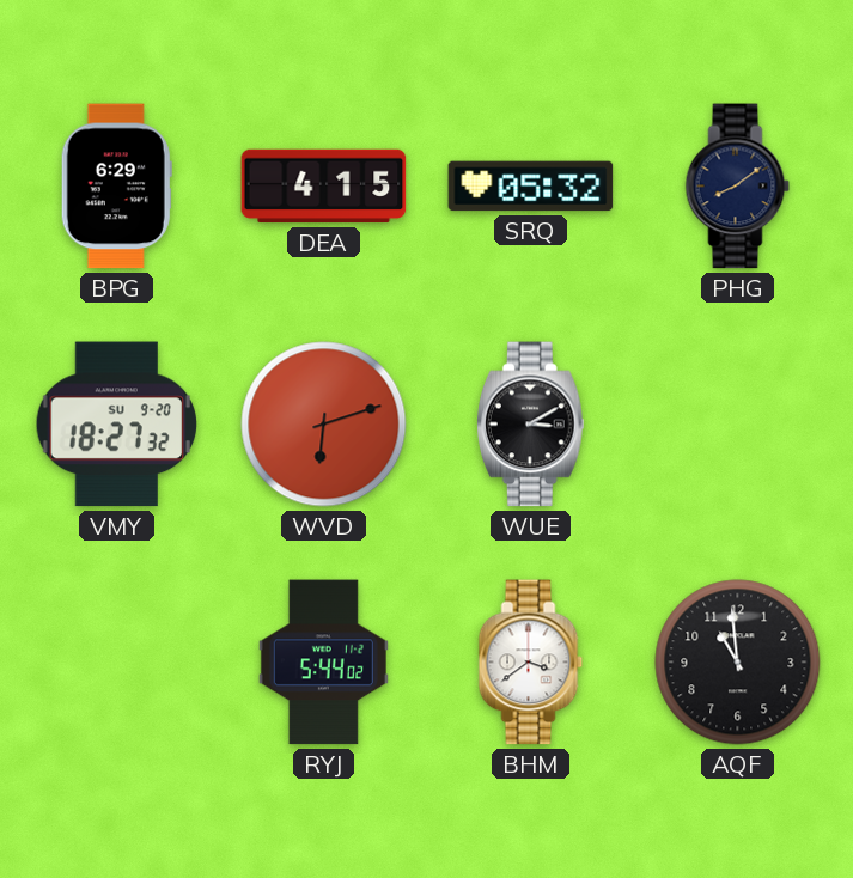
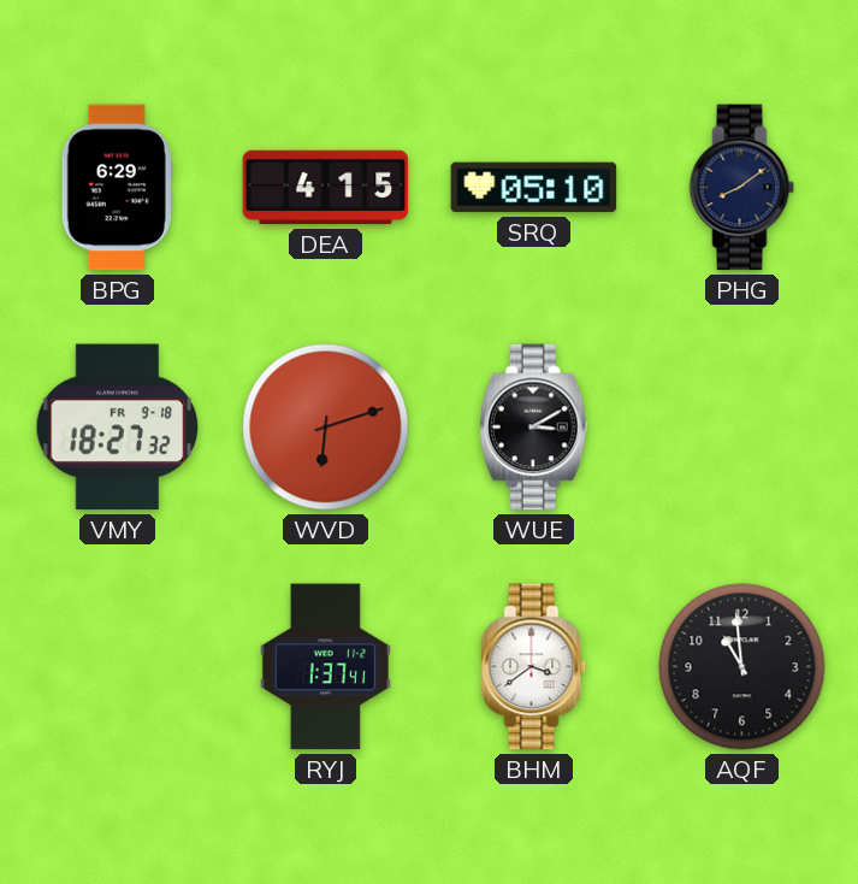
SRQ: 05:32 -> 05:10 (534, 188)
VMY date: SU 9-20 -> FR 9-18 (117, 428)
RYJ: 5:44 -> 1:37 (325, 667)
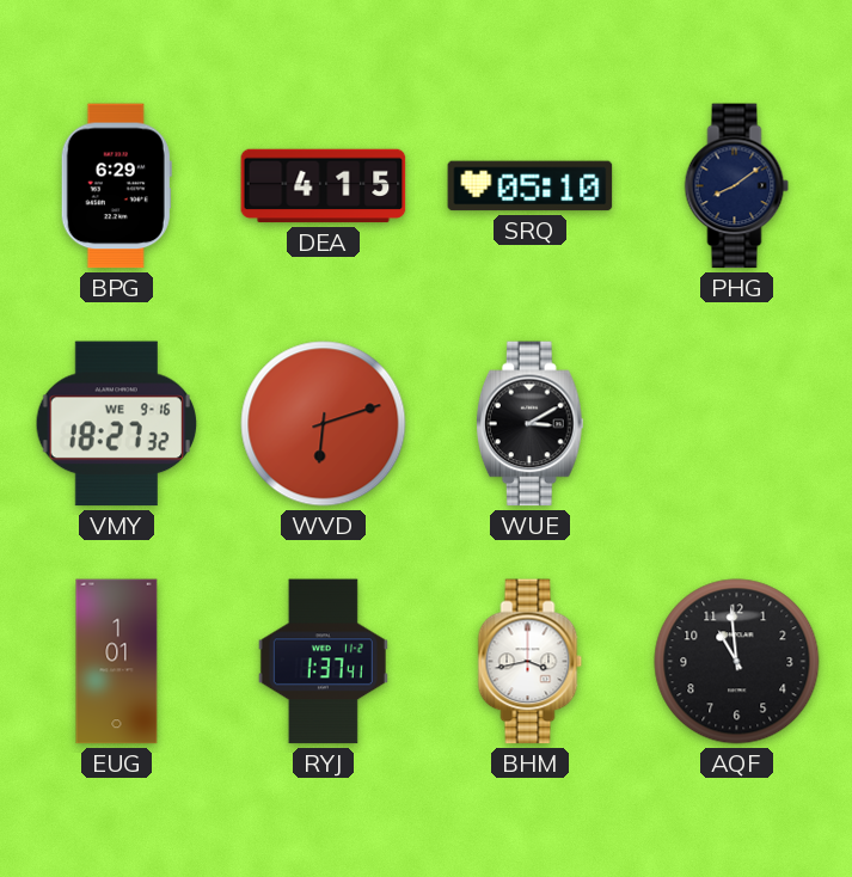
VMY date: FR 9-18 -> WE 9-16 (116, 424)
EUG: none -> 1:01 (117, 662)
BHM: 3:39 -> 3:43 (531, 662)
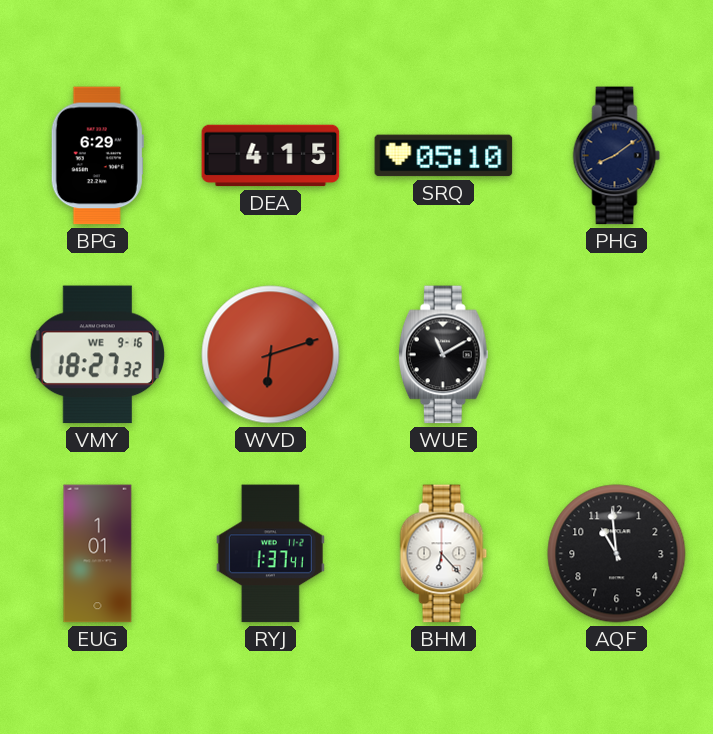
WUE: 3:10 -> 11:10 (444, 355)
BHM: 3:43 -> 6:23 (444, 554)
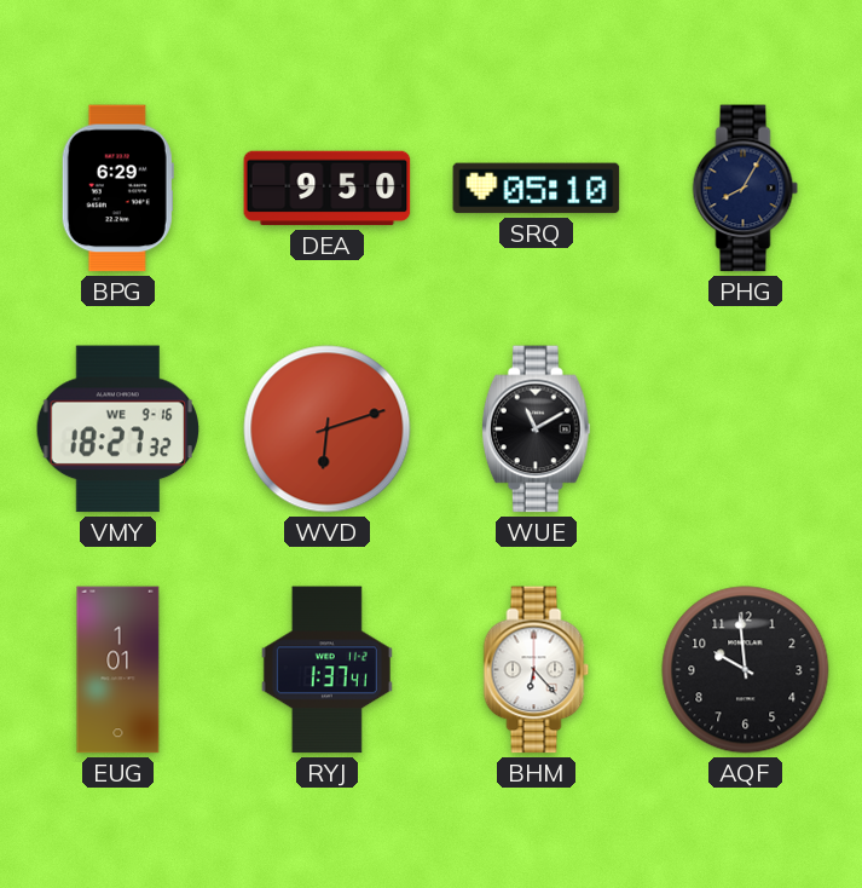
DEA: 4:15 -> 9:50 (328, 189)
PHG: 8:09 -> 8:05 (746, 189)
AQF: 10:59 -> 9:59 (746, 670)
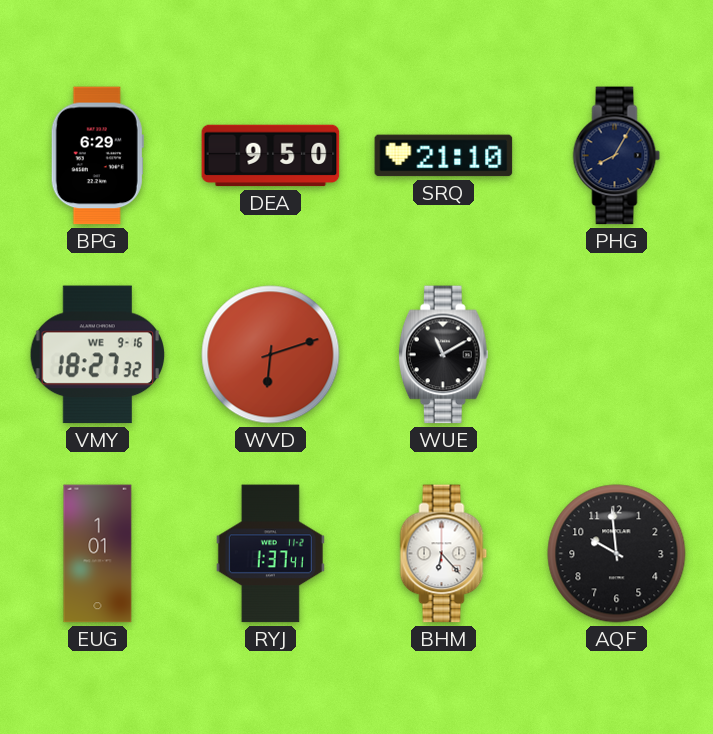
SRQ: 05:10 -> 21:10 (444, 156)
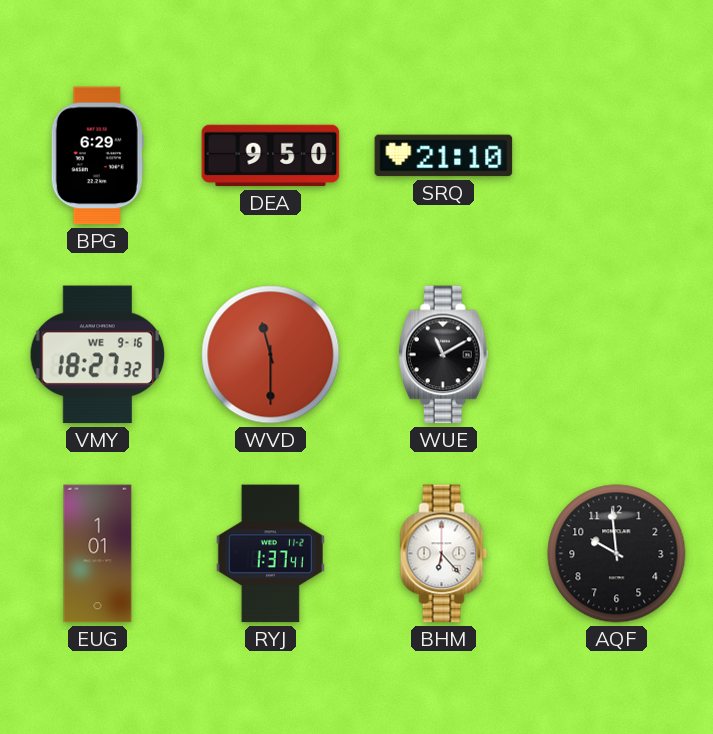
PHG: 8:05 -> none (617, 156)
WVD: 6:12 -> 11:30 (271, 355)
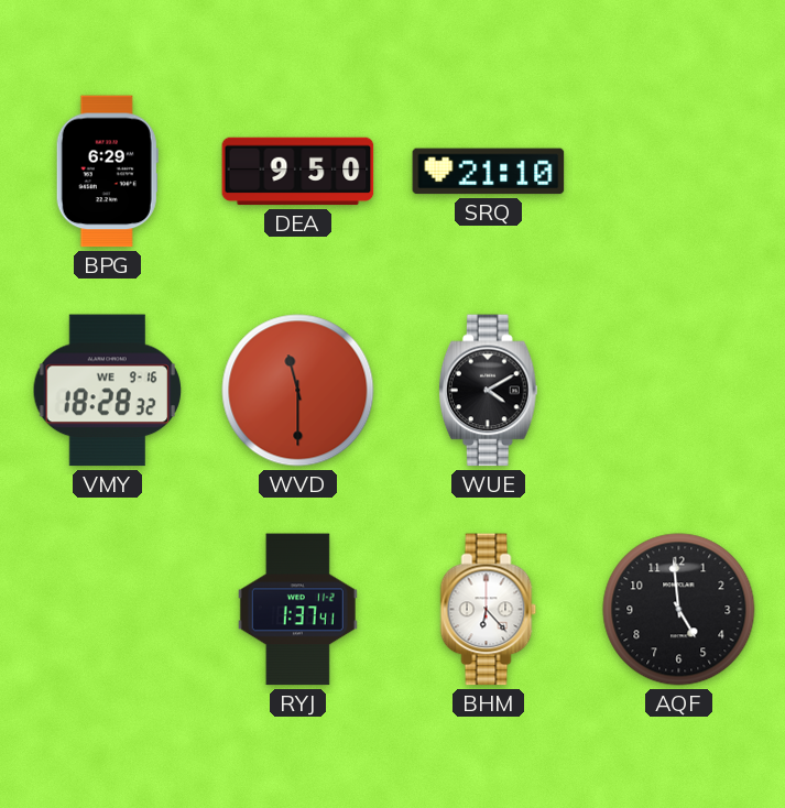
VMY: 18:27 -> 18:28 (107, 391)
WUE: 11:10 -> 4:10 (489, 391)
EUG: 1:01 -> none (98, 554)
AQF: 9:59 -> 4:59 (679, 610)
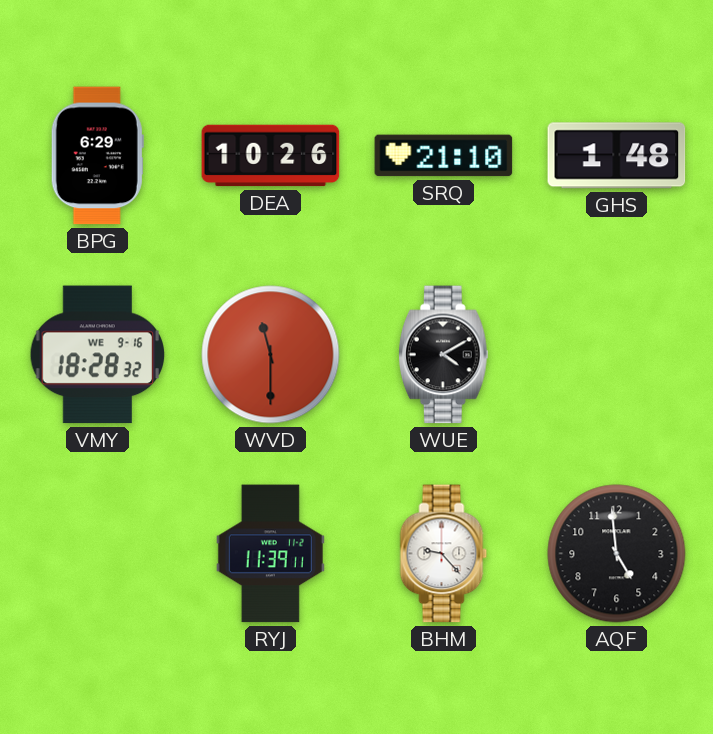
DEA: 9:50 -> 10:26 (271, 156)
GHS: none -> 1:48 (617, 156)
RYJ: 1:37 -> 11:39 (270, 554)
BHM: 6:23 -> 9:23 (444, 554)
